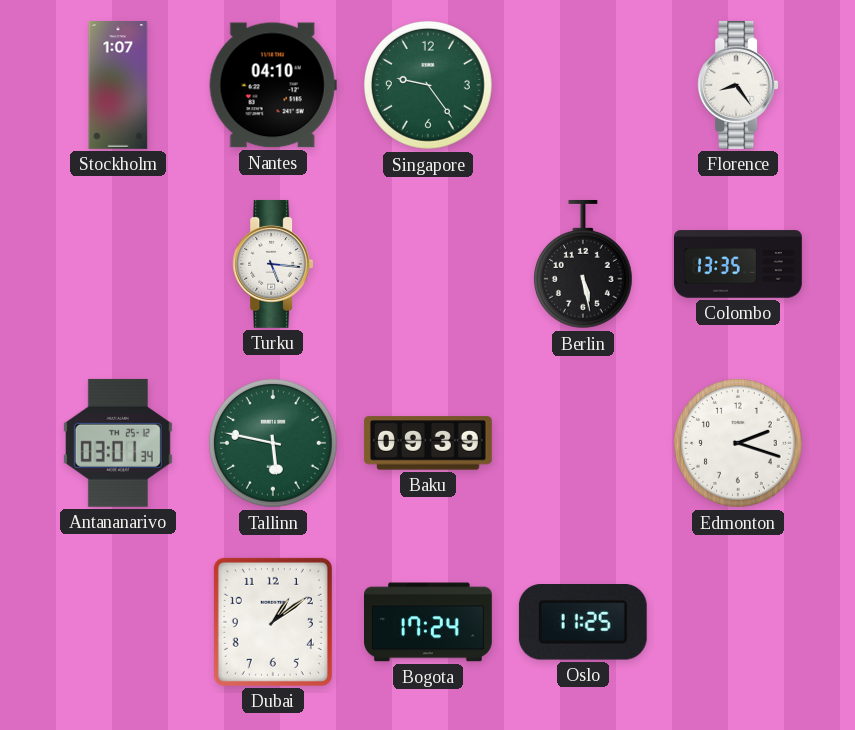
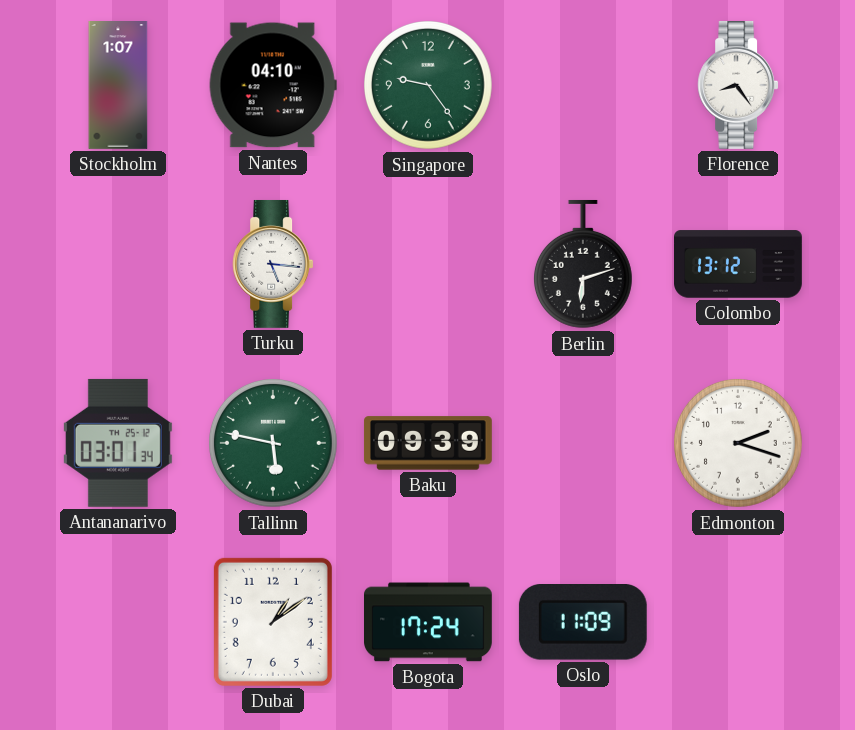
Berlin: 5:28 -> 6:12 (583, 264)
Colombo: 13:35 -> 13:12 (739, 264)
Oslo: 11:25 -> 11:09 (583, 623)
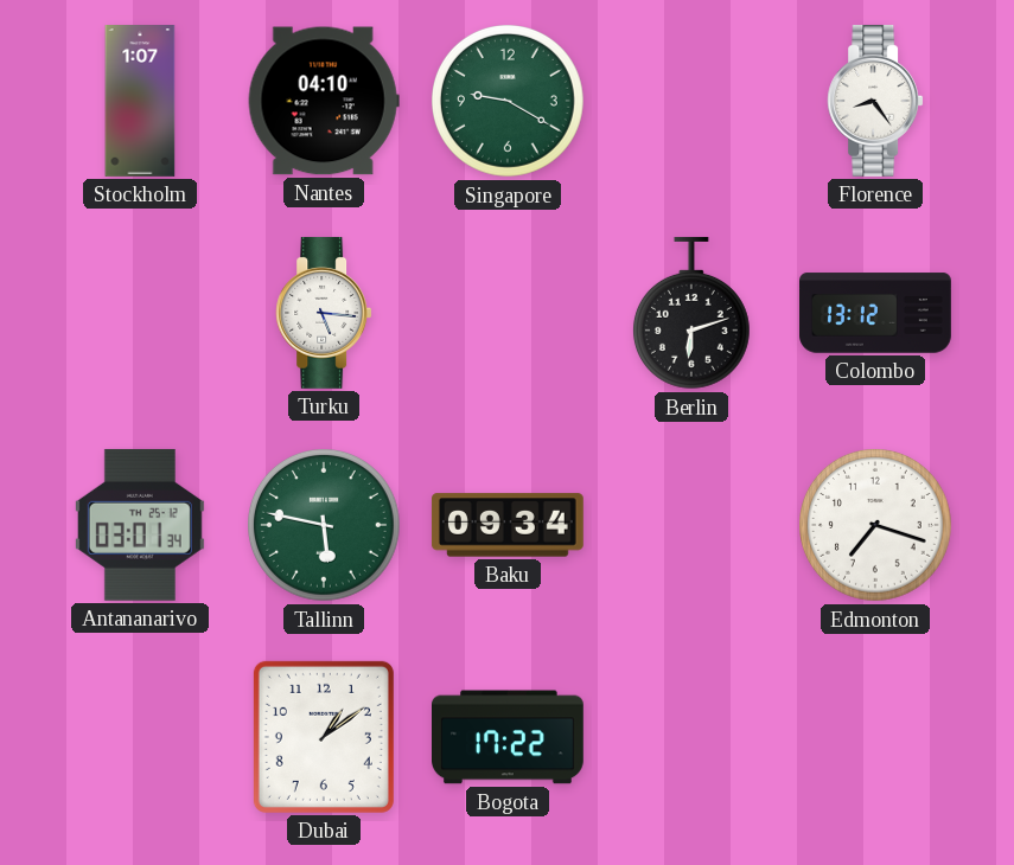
Singapore: 9:24 -> 9:20 (509, 102)
Baku: 09:39 -> 09:34 (508, 525)
Edmonton: 2:18 -> 7:18 (876, 526)
Bogota: 17:24 -> 17:22 (509, 737)
Oslo: 11:09 -> none (583, 623)
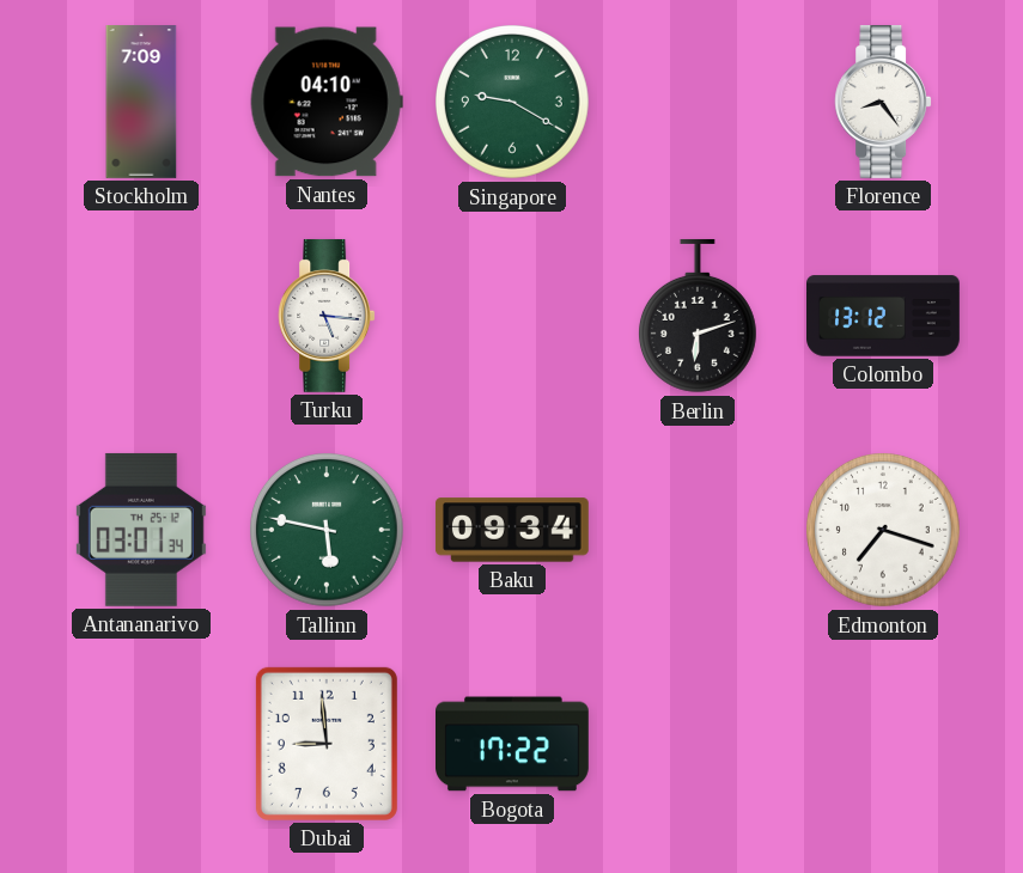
Stockholm: 1:07 -> 7:09 (141, 103)
Dubai: 1:09 -> 8:59 (327, 744)
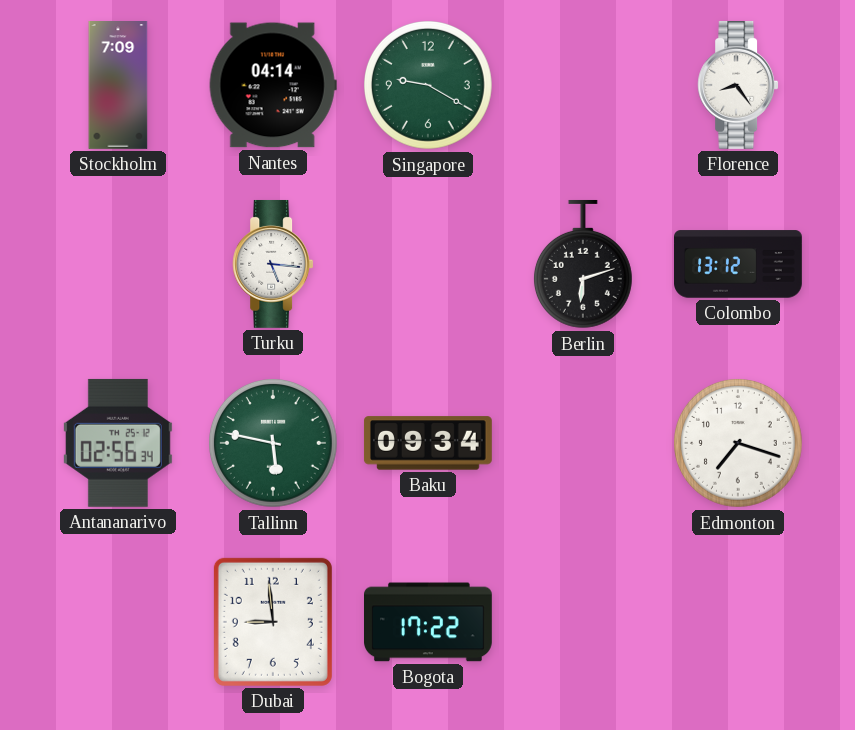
Nantes: 04:10 -> 04:14 (273, 85)
Antananarivo: 03:01 -> 02:56 (118, 443)
